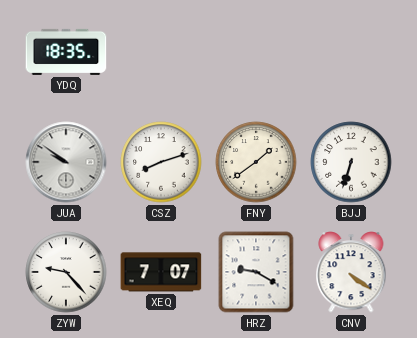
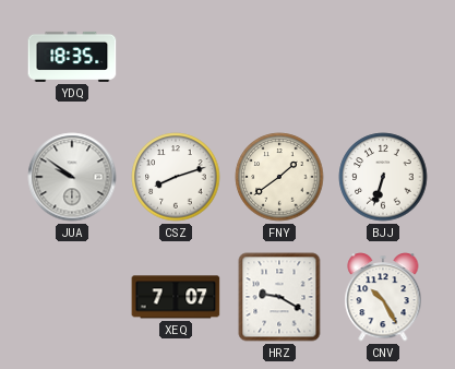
ZYW: 9:23 -> none (66, 272)
CNV: 4:21 -> 10:25 (383, 297)
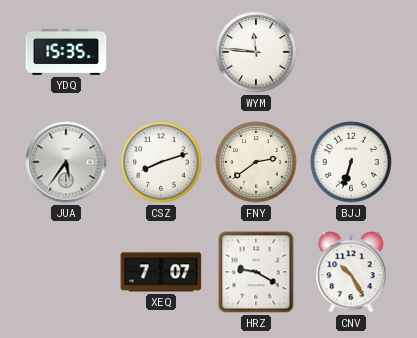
YDQ: 18:35 -> 15:35 (66, 52)
WYM: none -> 11:46 (256, 52)
JUA: 9:51 -> 5:36 (66, 162)
FNY: 1:39 -> 2:39 (256, 162)
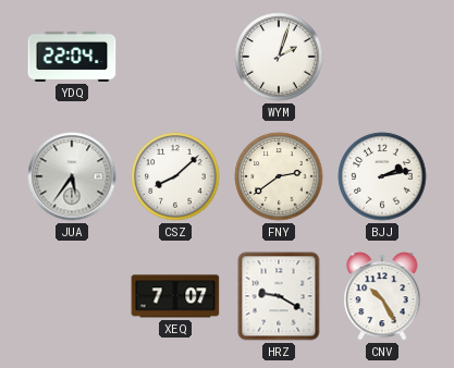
YDQ: 15:35 -> 22:04 (72, 57)
WYM: 11:46 -> 2:03 (279, 57)
CSZ: 8:12 -> 8:08 (175, 176)
BJJ: 6:33 -> 2:13 (382, 176)
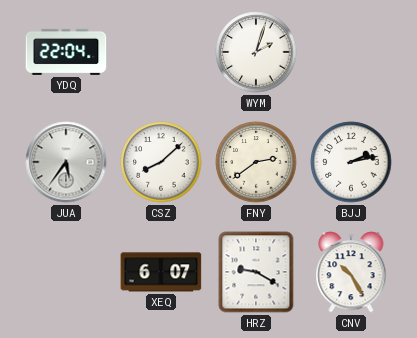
XEQ: 7:07 -> 6:07 (161, 272)
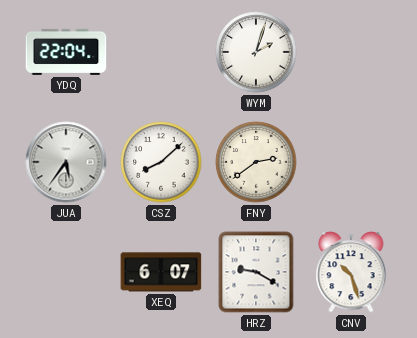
BJJ: 2:13 -> none (351, 162)
CNV: 10:25 -> 10:27 (351, 272)
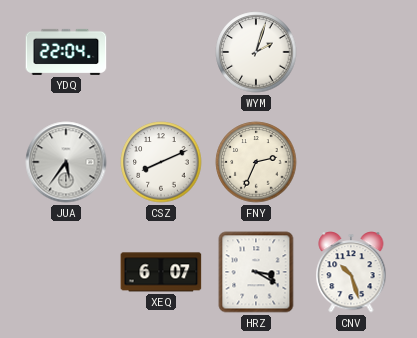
CSZ: 8:08 -> 8:11 (161, 162)
FNY: 2:39 -> 2:34 (256, 162)
HRZ: 9:20 -> 3:20 (256, 272)
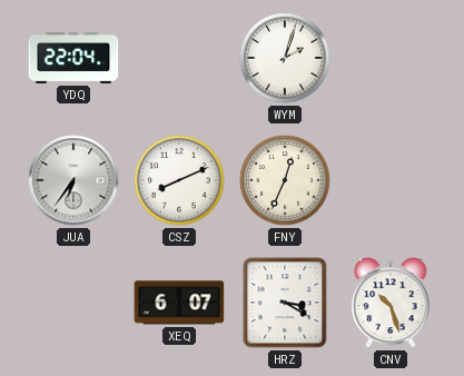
JUA: 5:36 -> 6:36 (73, 180)
FNY: 2:34 -> 12:34 (285, 180)
